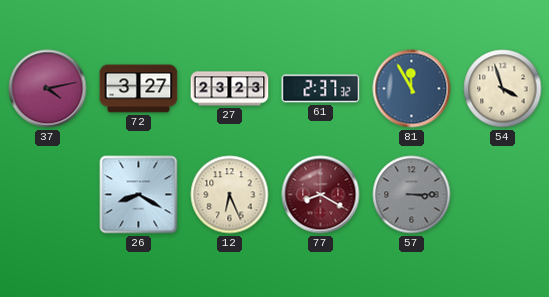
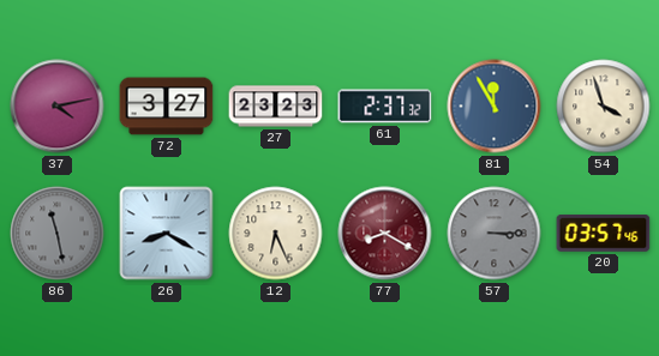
86: none -> 11:28 (58, 234)
20: none -> 03:57 (604, 234)
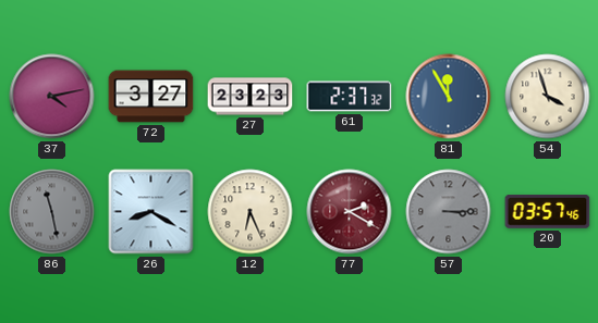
77: 8:20 -> 2:20 (350, 212)
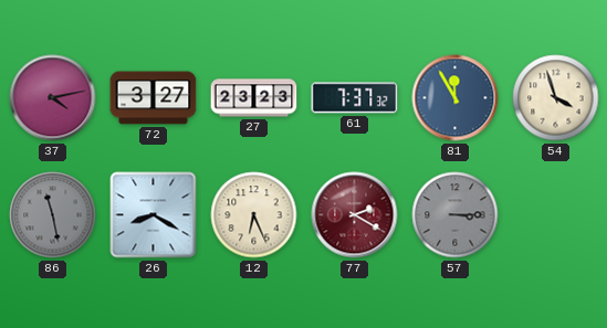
61: 2:37 -> 7:37 (355, 98)
20: 03:57 -> none (548, 212)
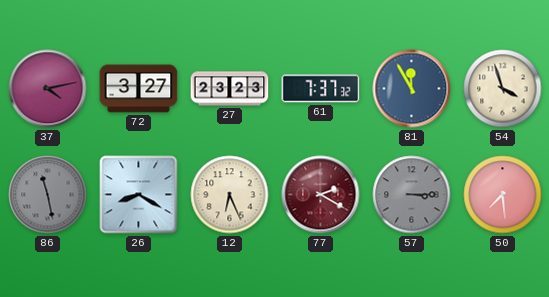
50: none -> 7:29 (503, 195)
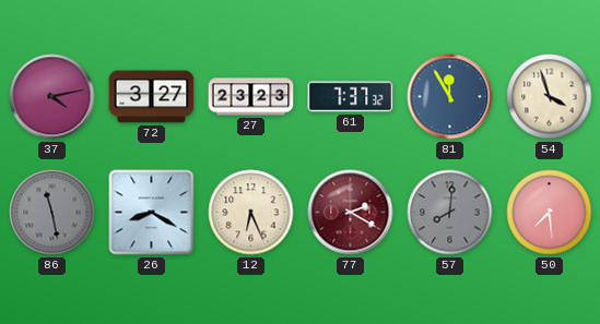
57: 3:15 -> 8:01 (450, 213)
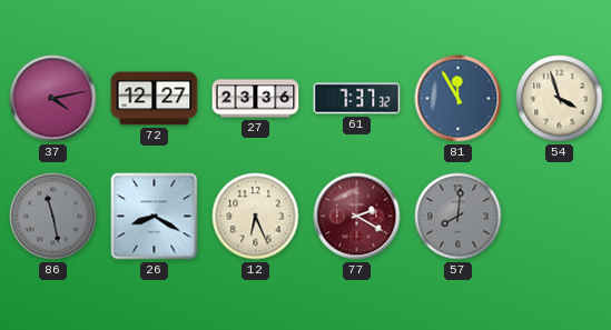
72: 3:27 -> 12:27 (155, 99)
27: 23:23 -> 23:36 (256, 99)
50: 7:29 -> none (550, 213)
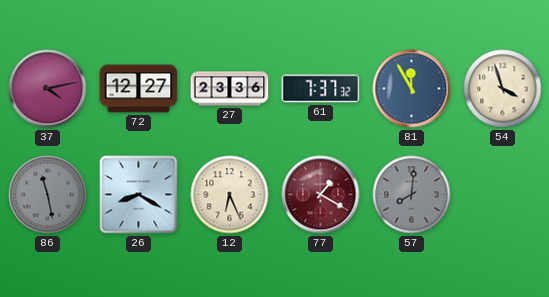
77: 2:20 -> 1:20 (321, 195)
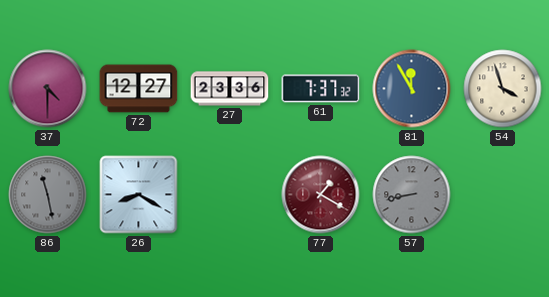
37: 4:13 -> 4:30 (48, 89)
12: 6:26 -> none (230, 195)
57: 8:01 -> 8:43 (412, 195)
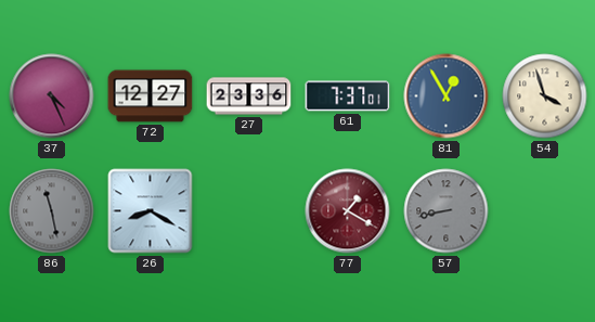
37: 4:30 -> 4:26 (52, 96)
61: 7:37:32 -> 7:37:01 (348, 96)
81: 11:55 -> 12:55 (447, 96)
